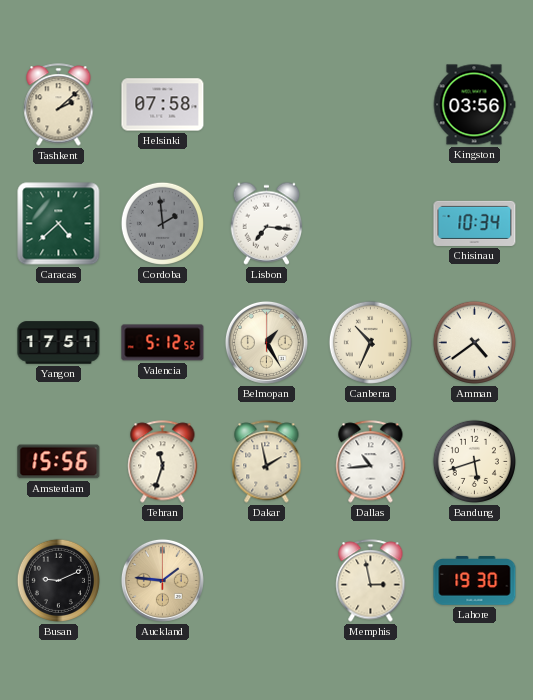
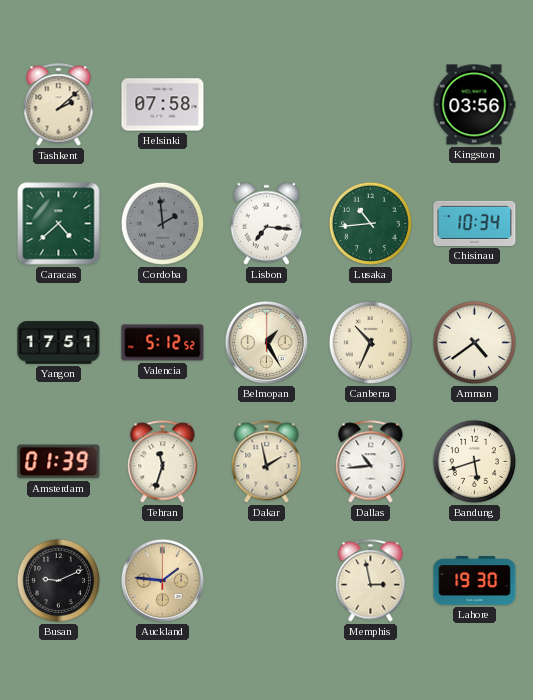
Lusaka: none -> 10:44 (370, 223)
Amsterdam: 15:56 -> 01:39 (59, 462)
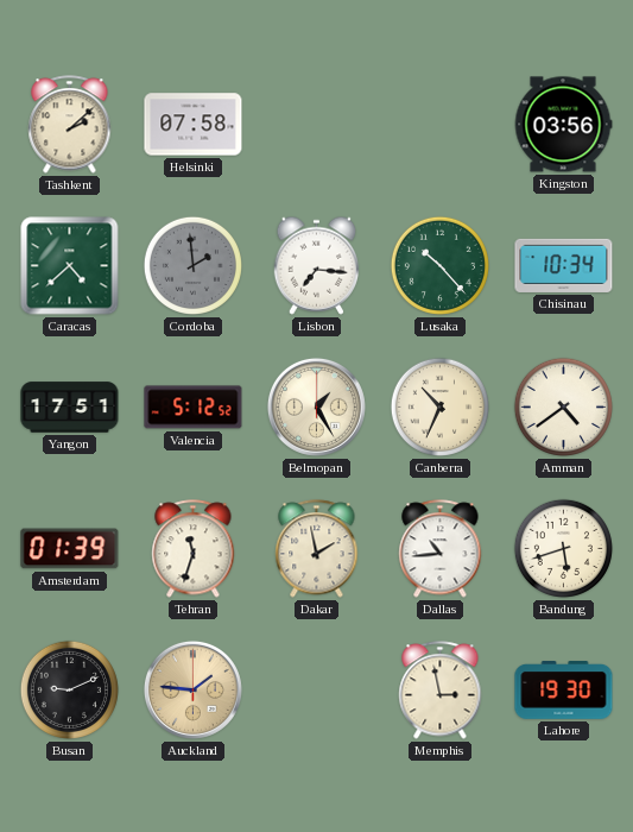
Lusaka: 10:44 -> 10:23 (439, 265)
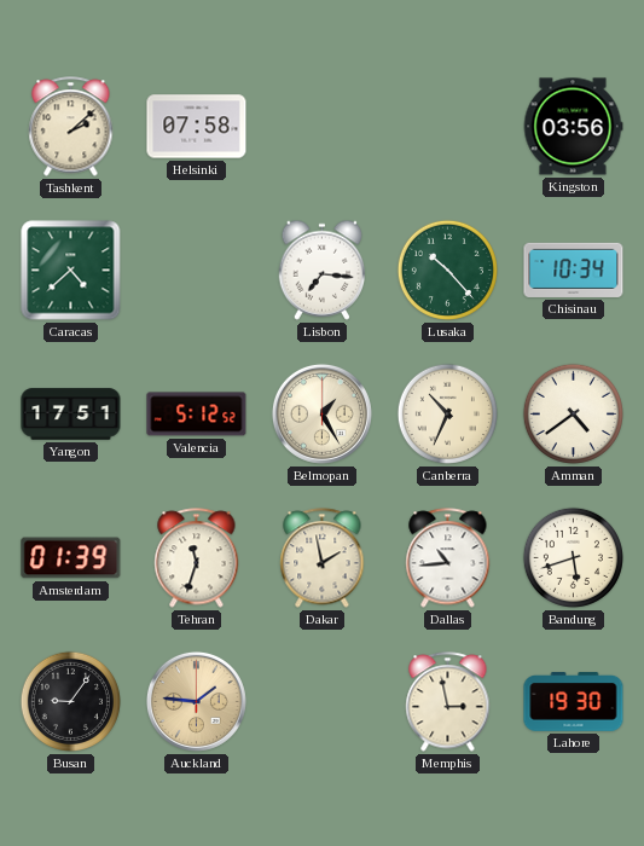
Cordoba: 1:59 -> none (192, 265)
Busan: 9:11 -> 9:06 (70, 701)
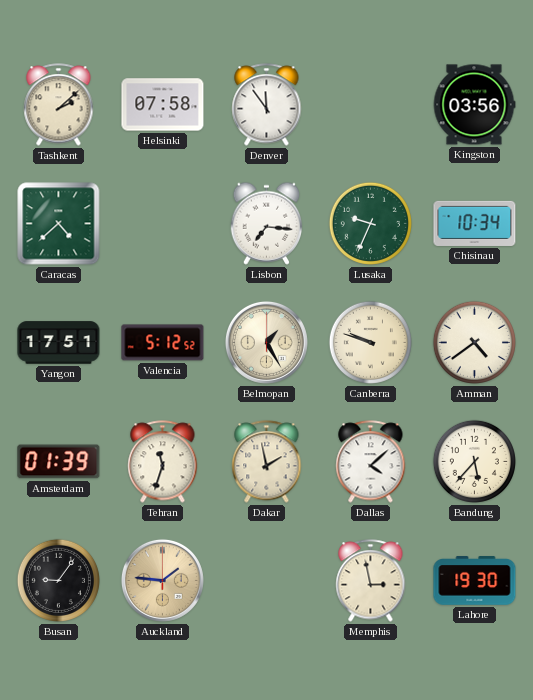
Denver: none -> 11:54 (267, 105)
Lusaka: 10:23 -> 9:34 (370, 223)
Canberra: 10:34 -> 9:48 (370, 342)
Dallas: 10:44 -> 4:08 (371, 462)
Bandung: 5:42 -> 5:37 (474, 461)
